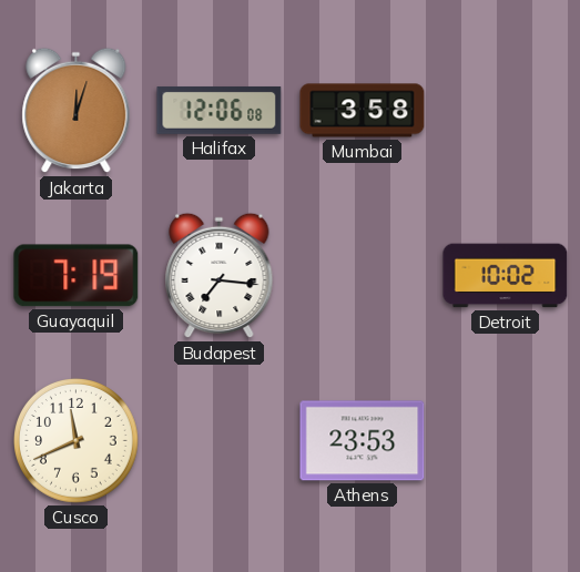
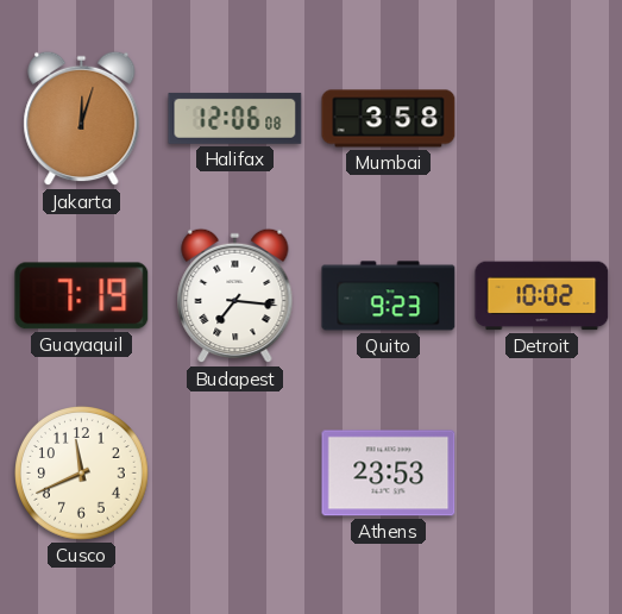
Quito: none -> 9:23 (389, 296)
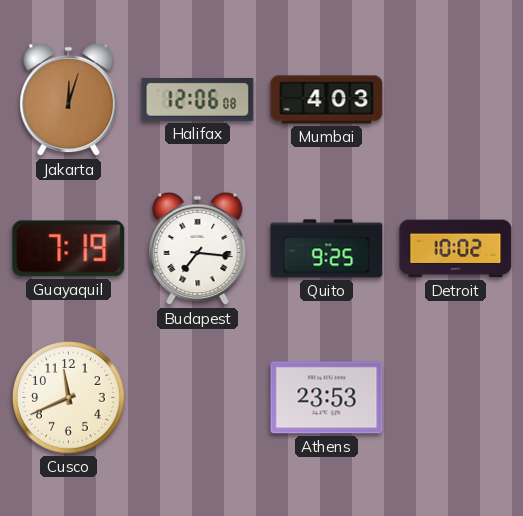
Mumbai: 3:58 -> 4:03 (327, 100)
Quito: 9:23 -> 9:25 (327, 249)
